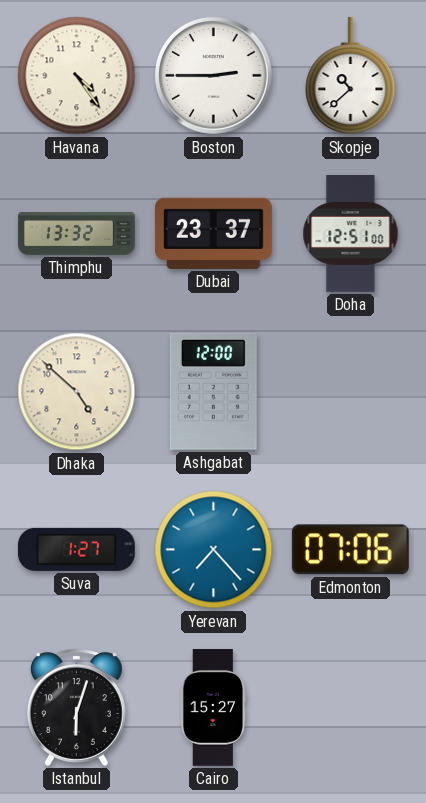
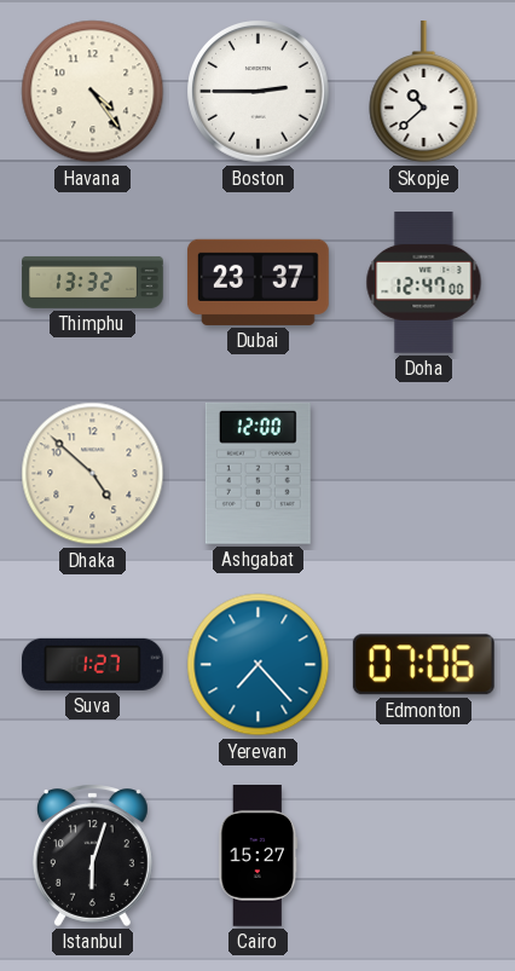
Doha: 12:51 -> 12:47 (424, 283)
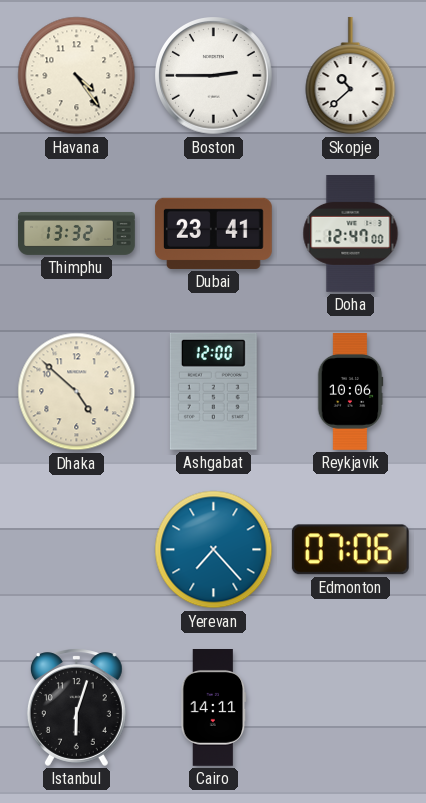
Dubai: 23:37 -> 23:41 (213, 233)
Reykjavik: none -> 10:06 (350, 392)
Suva: 1:27 -> none (92, 664)
Cairo: 15:27 -> 14:11 (214, 708)
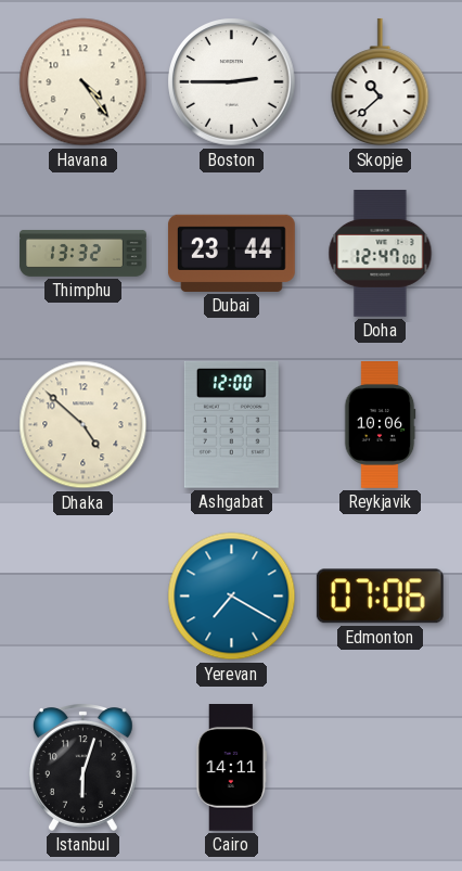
Dubai: 23:41 -> 23:44 (231, 253)
Yerevan: 7:23 -> 7:20 (232, 597)
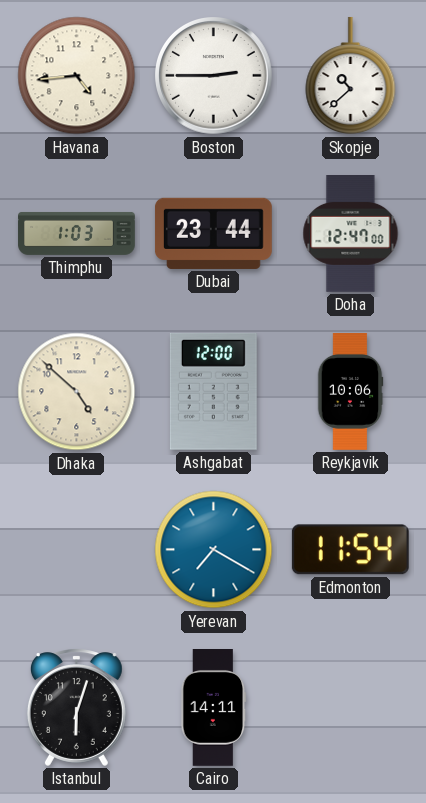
Havana: 4:24 -> 4:44 (77, 76)
Thimphu: 13:32 -> 1:03 (77, 233)
Edmonton: 07:06 -> 11:54 (350, 550)
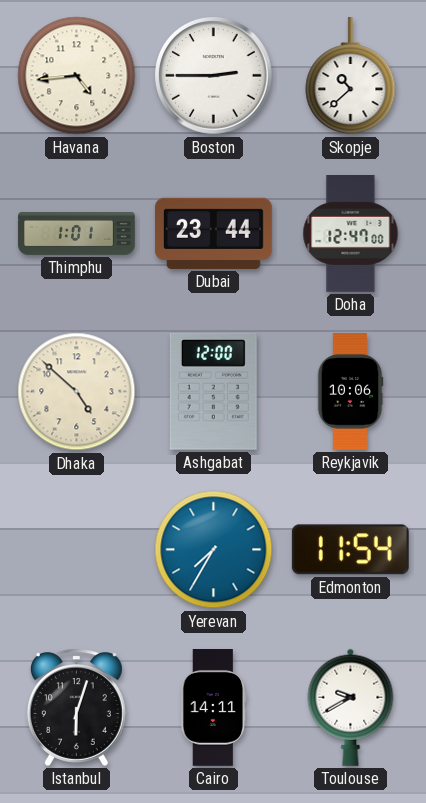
Thimphu: 1:03 -> 1:01 (77, 233)
Yerevan: 7:20 -> 7:35 (214, 550)
Toulouse: none -> 9:40 (351, 707)
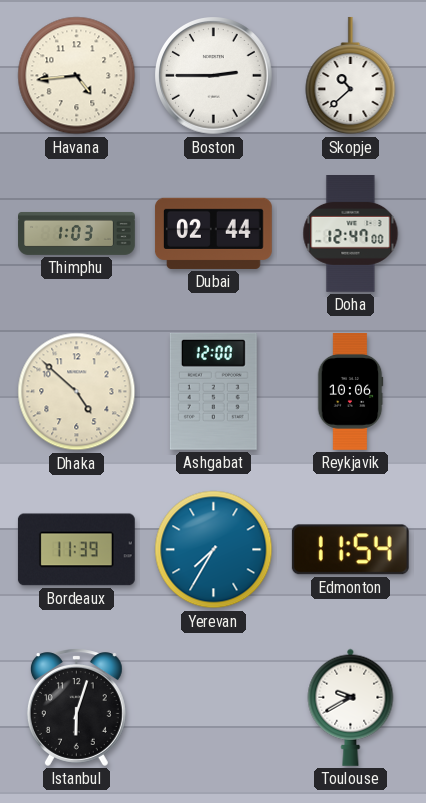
Thimphu: 1:01 -> 1:03 (77, 233)
Dubai: 23:44 -> 02:44 (213, 233)
Bordeaux: none -> 11:39 (76, 550)
Cairo: 14:11 -> none (214, 708)
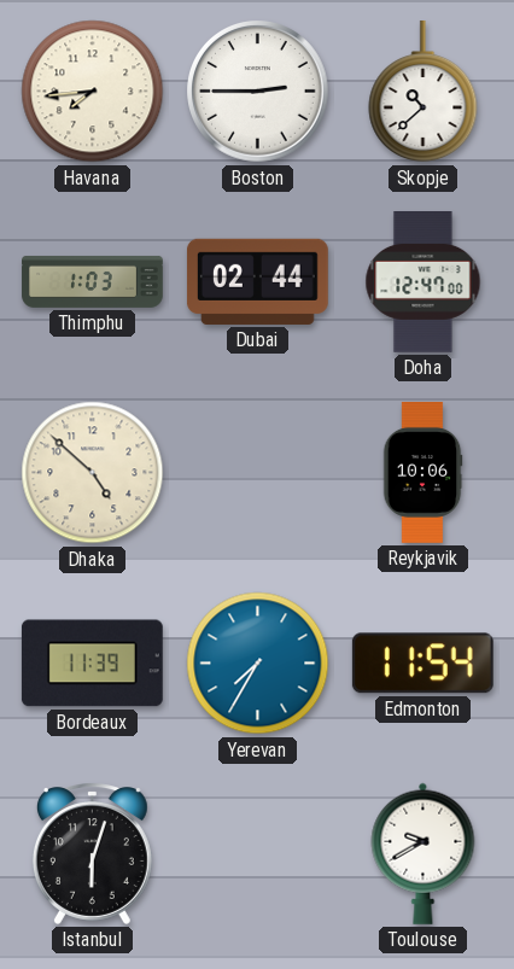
Havana: 4:44 -> 7:44 (93, 92)
Ashgabat: 12:00 -> none (213, 391)
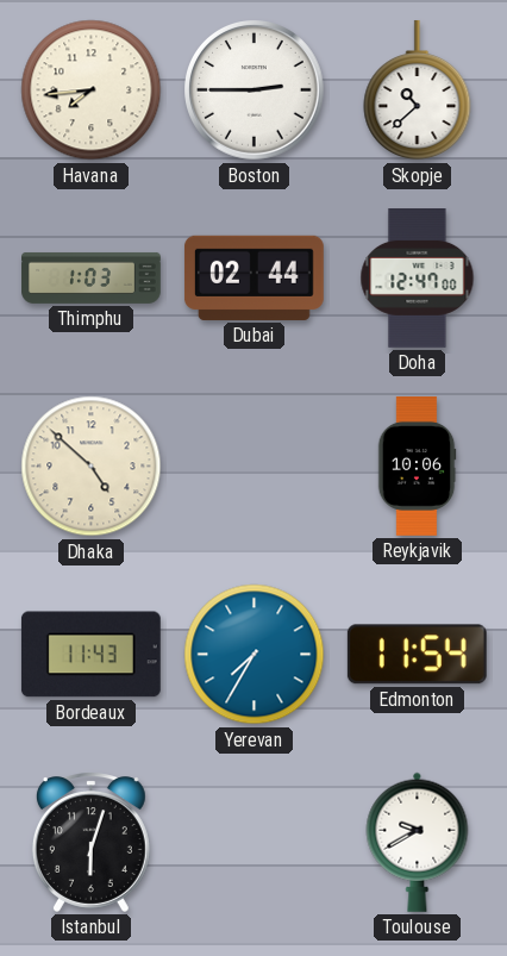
Bordeaux: 11:39 -> 11:43 (90, 655)
